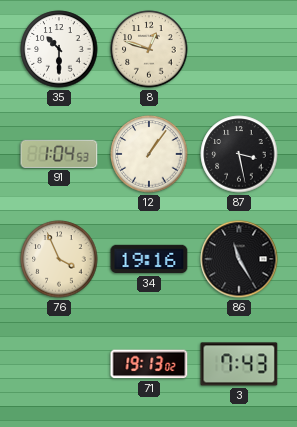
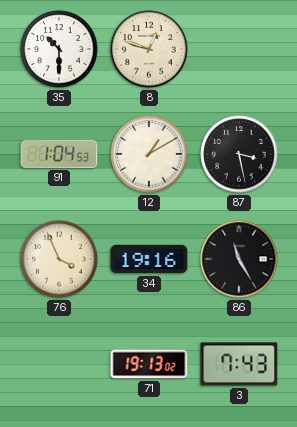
12: 1:06 -> 1:10 (149, 154)
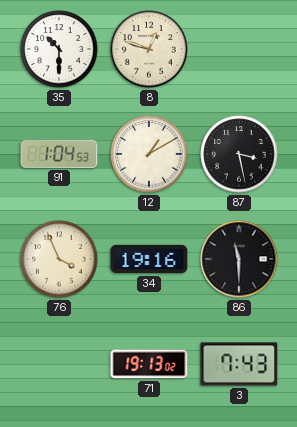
86: 11:25 -> 11:30 (239, 259)
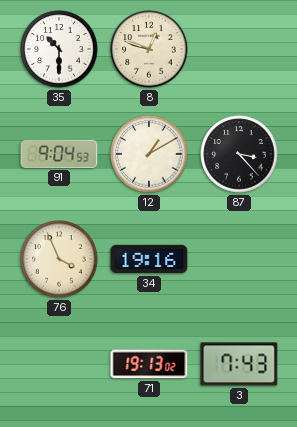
91: 1:04 -> 9:04 (59, 154)
87: 3:28 -> 3:23 (239, 154)
86: 11:30 -> none (239, 259)
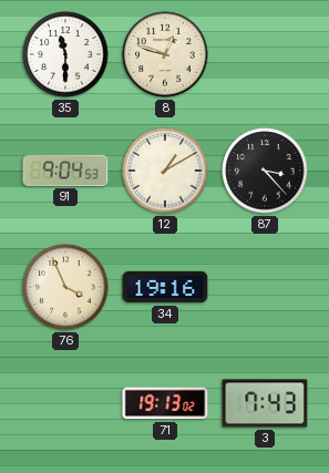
35: 10:30 -> 11:30 (65, 54)
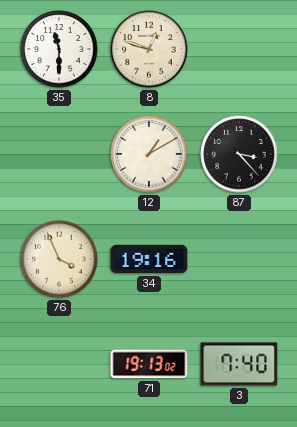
91: 9:04 -> none (65, 171)
3: 7:43 -> 7:40 (239, 364)
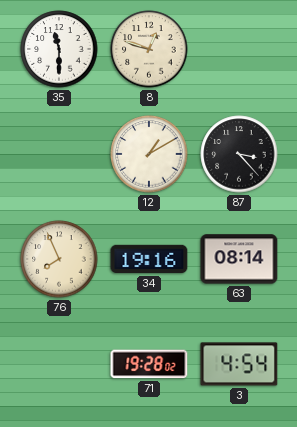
76: 3:56 -> 7:56 (59, 259)
63: none -> 08:14 (239, 259)
71: 19:13 -> 19:28 (149, 364)
3: 7:40 -> 4:54 (239, 364)
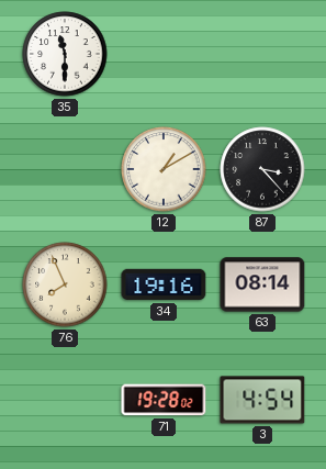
8: 12:48 -> none (149, 49)
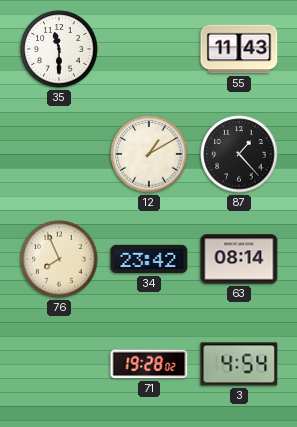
55: none -> 11:43 (239, 49)
87: 3:23 -> 1:23 (239, 154)
34: 19:16 -> 23:42 (149, 259)
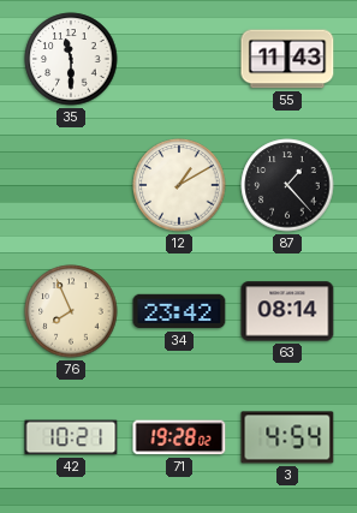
42: none -> 10:21 (71, 437)
